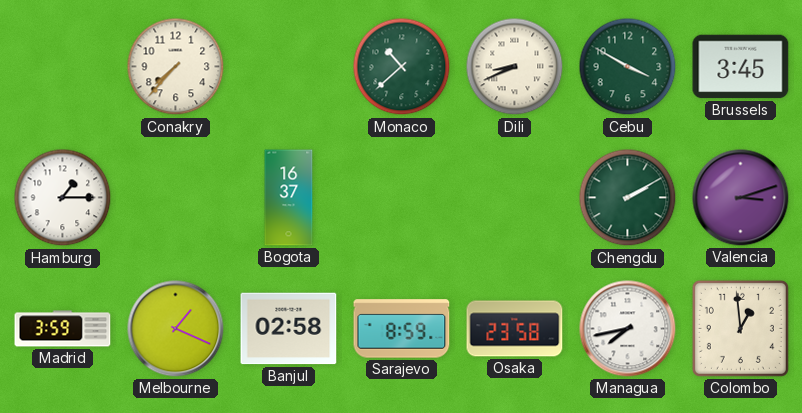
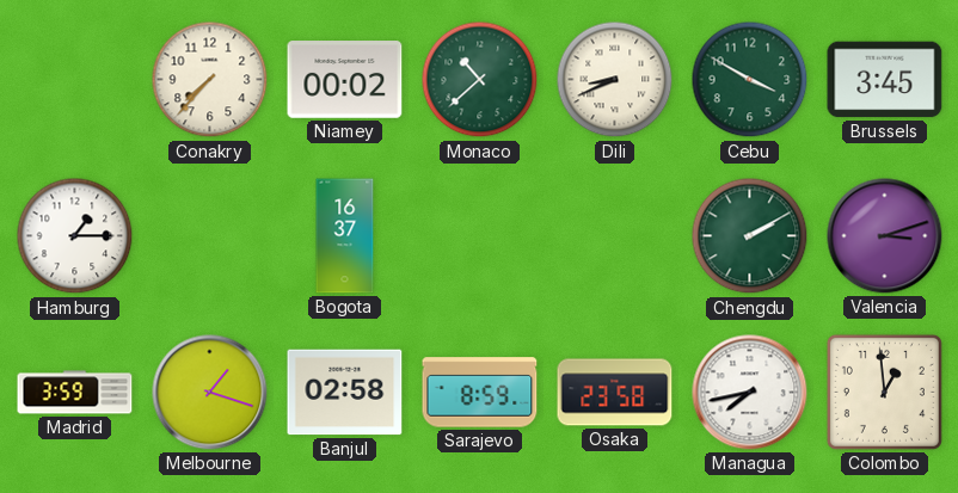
Niamey: none -> 00:02 (345, 80)
Melbourne: 1:19 -> 1:18 (210, 393)
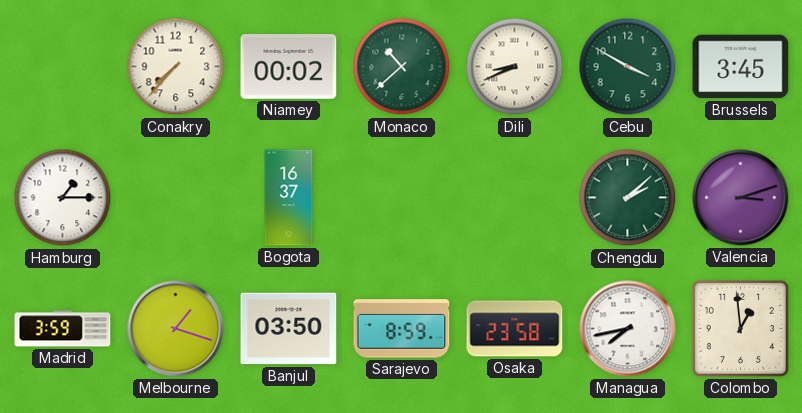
Chengdu: 2:10 -> 2:08 (628, 198)
Banjul: 02:58 -> 03:50 (289, 329)
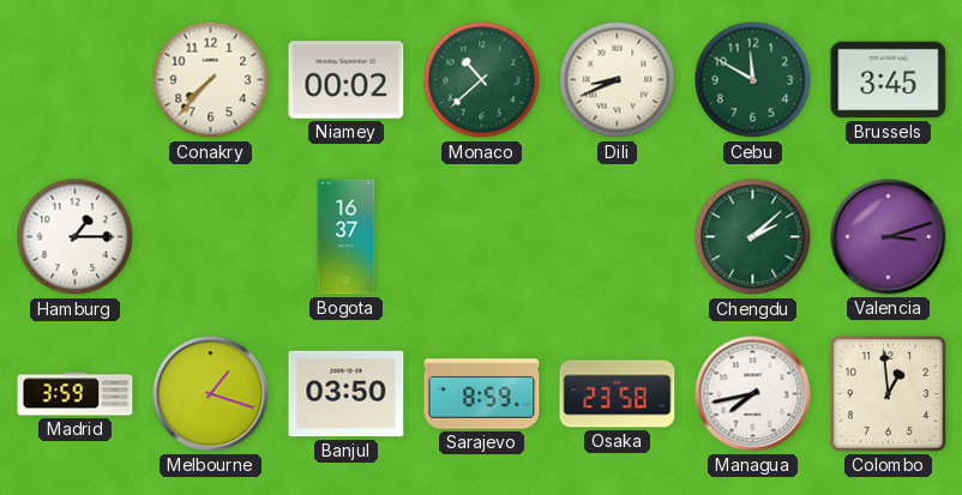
Cebu: 3:50 -> 11:50 (753, 80)
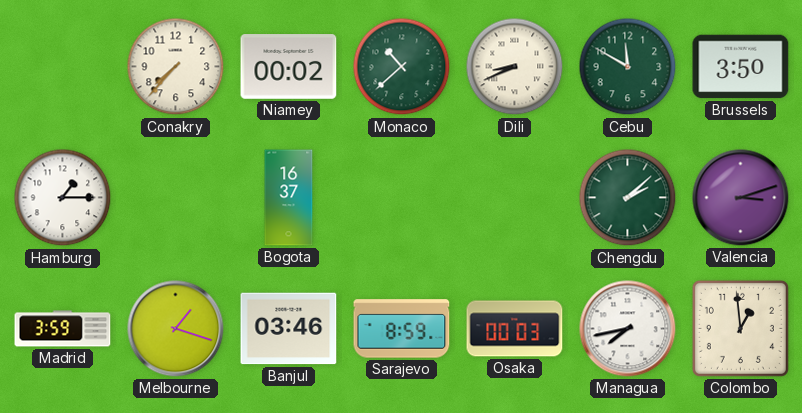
Brussels: 3:45 -> 3:50 (741, 67)
Banjul: 03:50 -> 03:46 (289, 329)
Osaka: 23:58 -> 00:03 (515, 329)
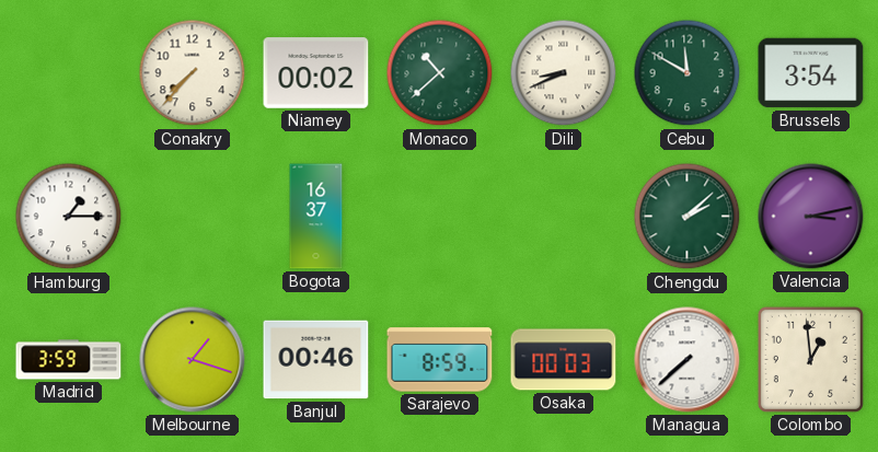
Brussels: 3:50 -> 3:54 (811, 73)
Valencia: 3:12 -> 3:13 (811, 217)
Banjul: 03:46 -> 00:46 (316, 360)
Managua: 7:43 -> 7:38 (688, 360)
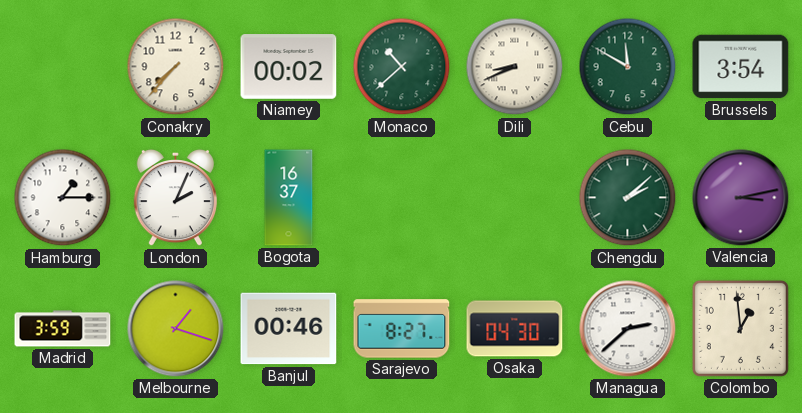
London: none -> 2:04 (175, 198)
Sarajevo: 8:59 -> 8:27 (402, 329)
Osaka: 00:03 -> 04:30 (515, 329)
Managua: 7:38 -> 2:38 (628, 329)
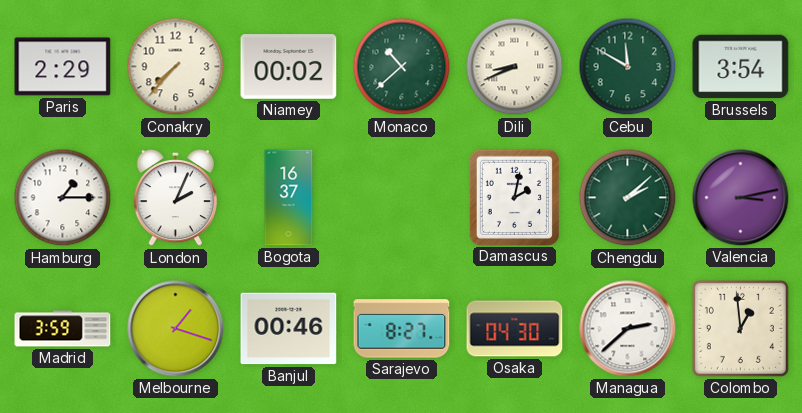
Paris: none -> 2:29 (63, 67)
Damascus: none -> 2:02 (514, 197)
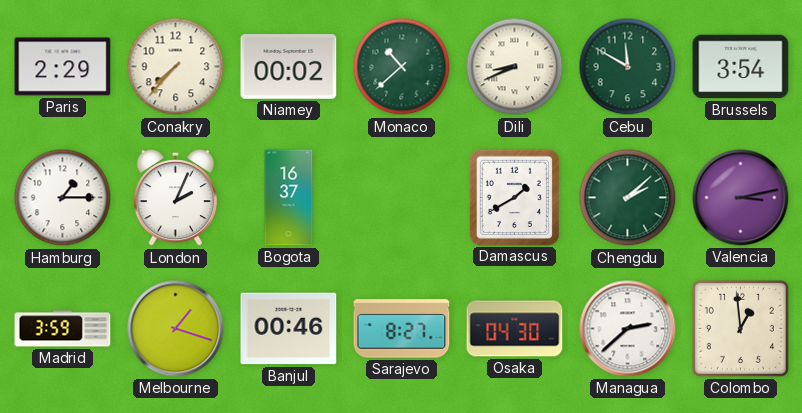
Damascus: 2:02 -> 1:40 (514, 197)
